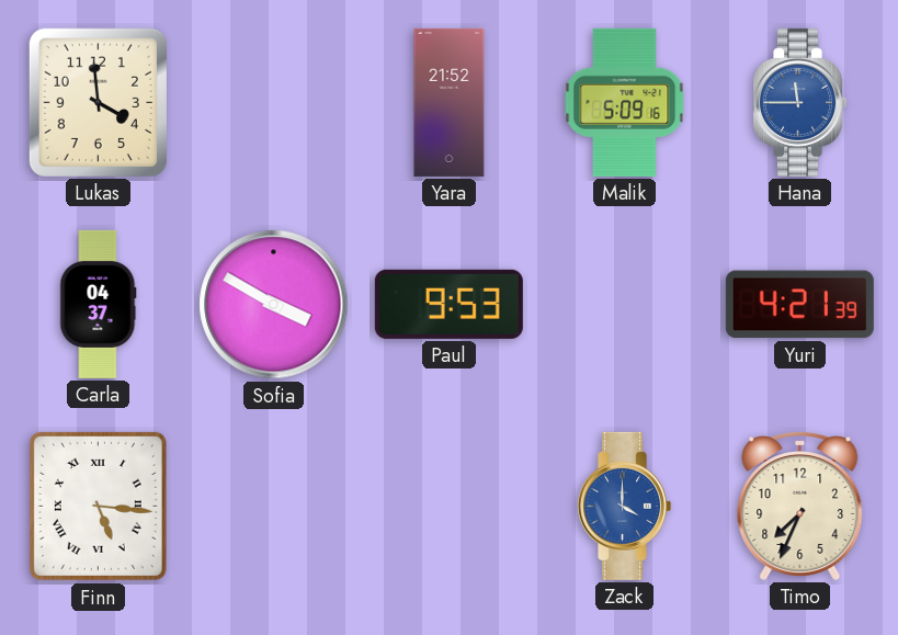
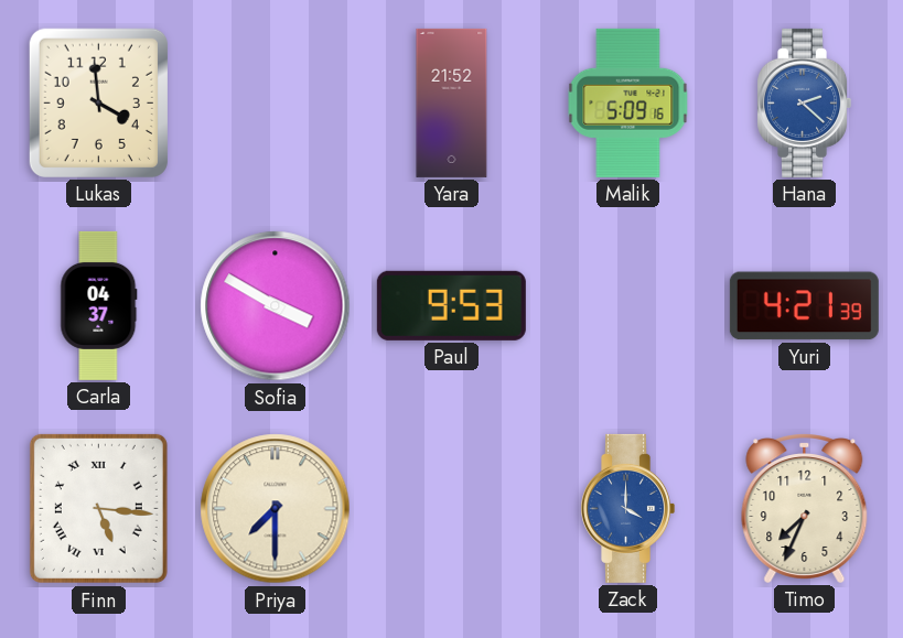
Hana: 11:45 -> 2:22 (804, 102)
Priya: none -> 7:30 (276, 509)
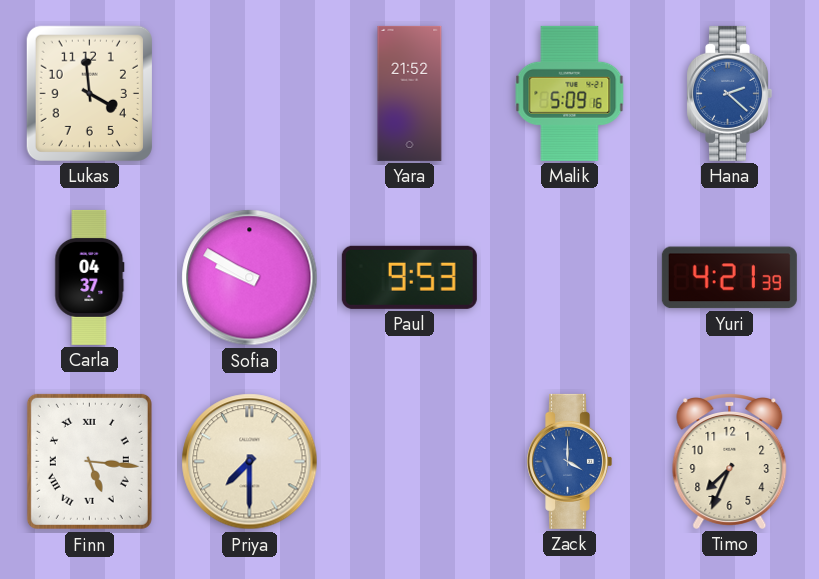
Sofia: 3:50 -> 9:50 (250, 278)
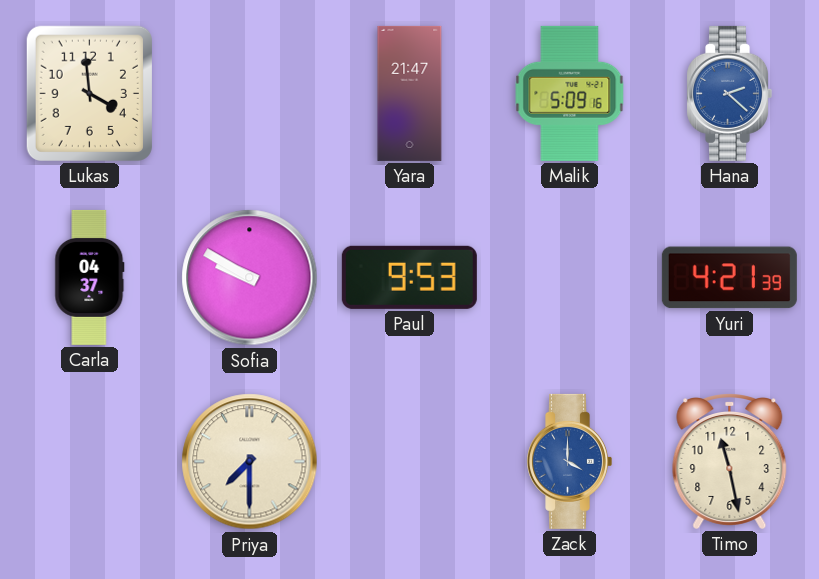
Yara: 21:52 -> 21:47 (410, 93)
Finn: 5:16 -> none (89, 461)
Timo: 7:34 -> 11:28 (730, 462)
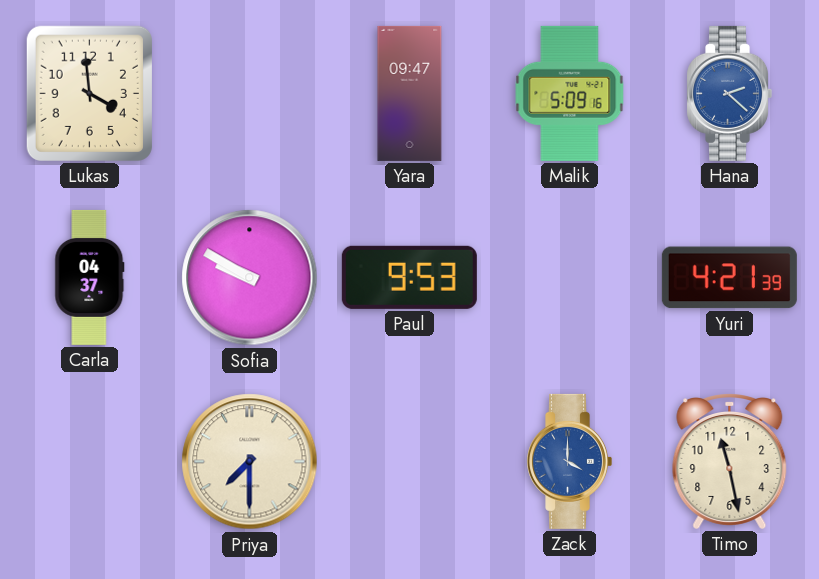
Yara: 21:47 -> 09:47 (410, 93)
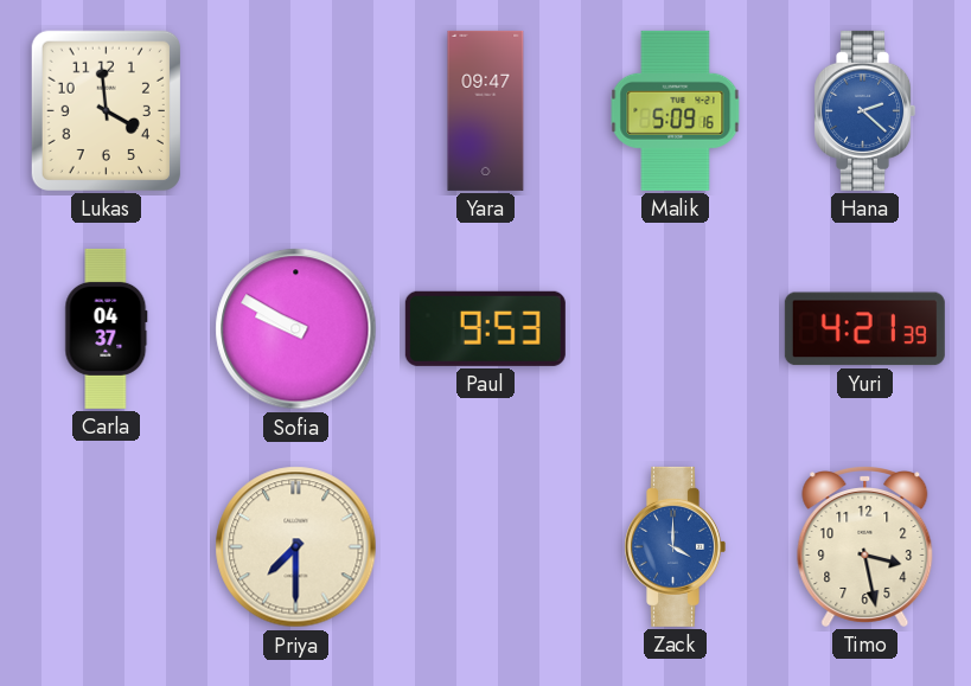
Timo: 11:28 -> 3:28 (865, 547)
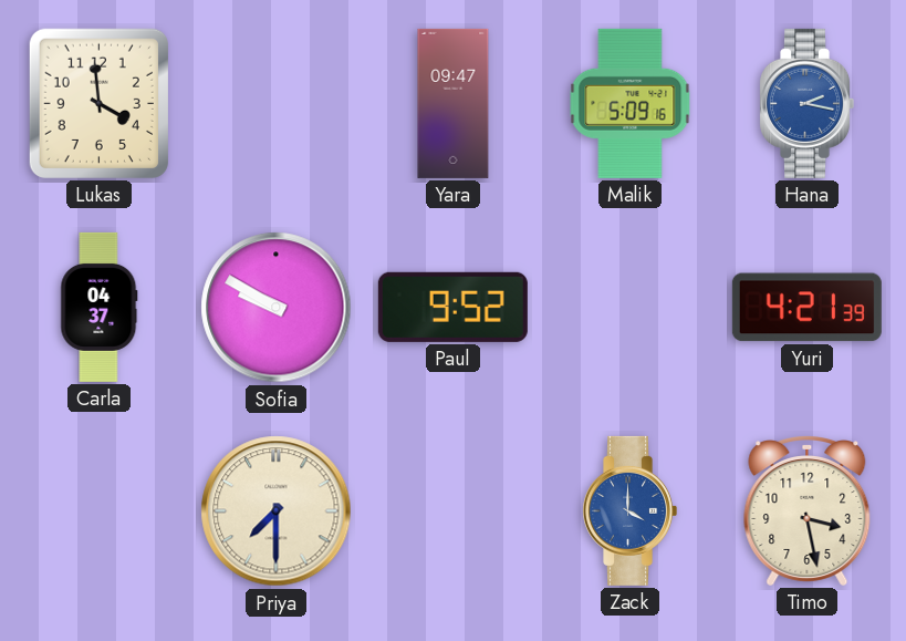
Hana: 2:22 -> 2:17 (806, 103)
Paul: 9:53 -> 9:52 (452, 307)
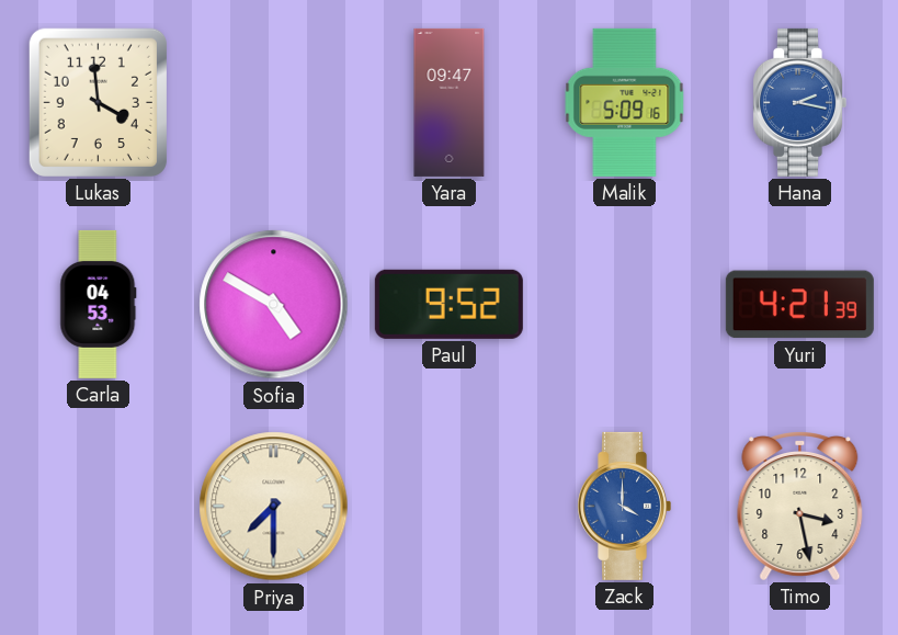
Carla: 04:37 -> 04:53 (99, 304)
Sofia: 9:50 -> 4:50 (274, 305)
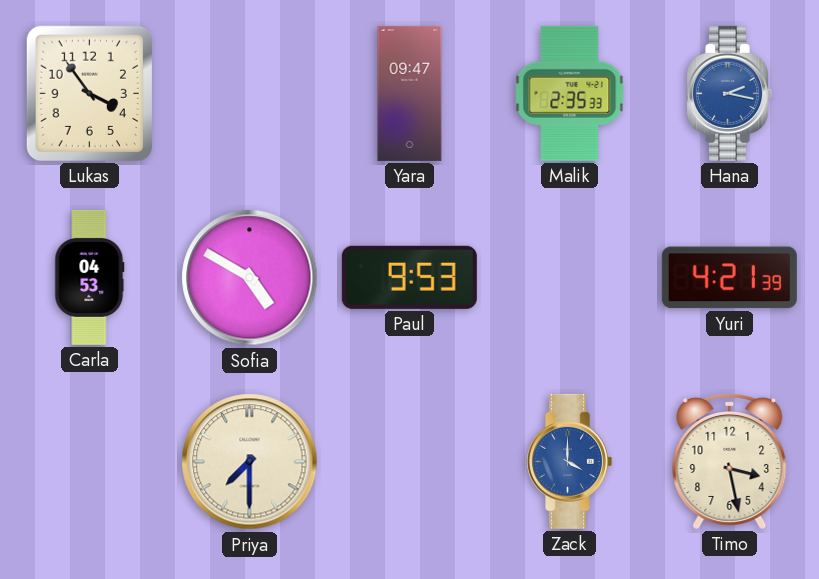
Lukas: 3:59 -> 3:54 (89, 93)
Malik: 5:09 -> 2:35 (570, 93)
Paul: 9:52 -> 9:53 (409, 277)
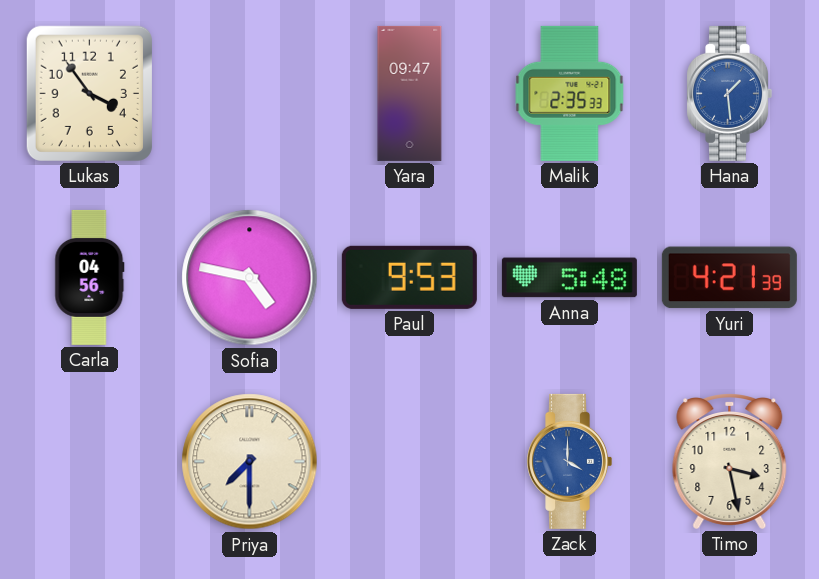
Hana: 2:17 -> 1:29 (729, 93)
Carla: 04:53 -> 04:56 (90, 277)
Sofia: 4:50 -> 4:47 (250, 278)
Anna: none -> 5:48 (569, 278)
